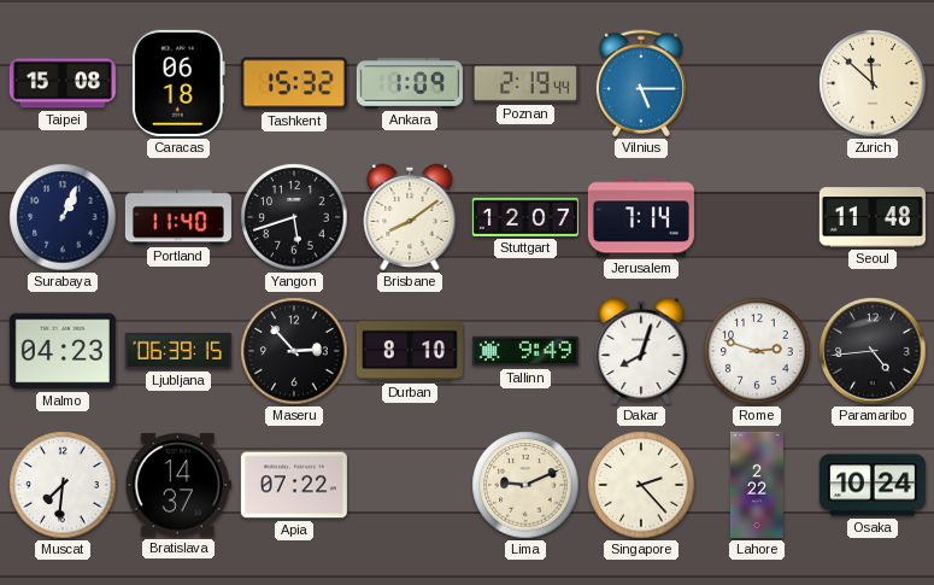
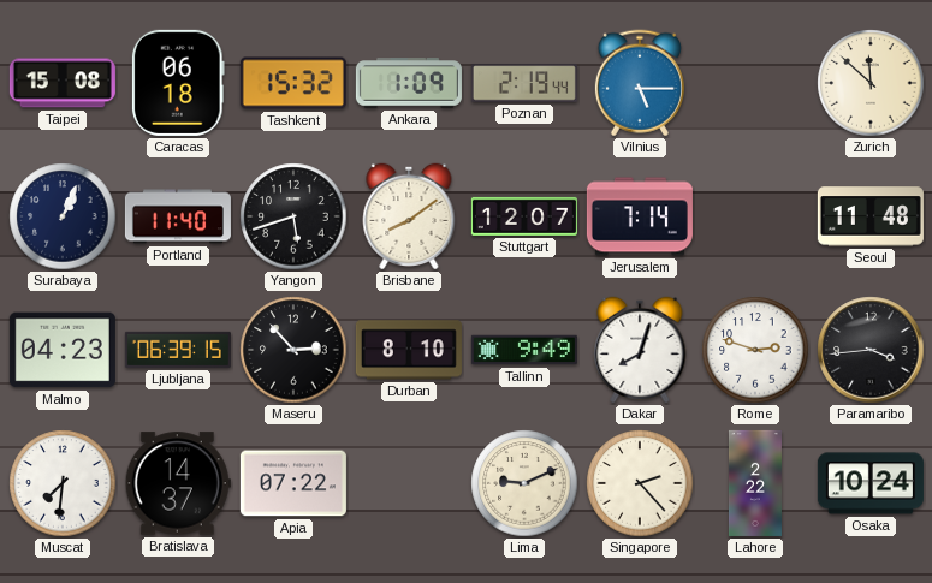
Paramaribo: 4:44 -> 3:44 (871, 350)
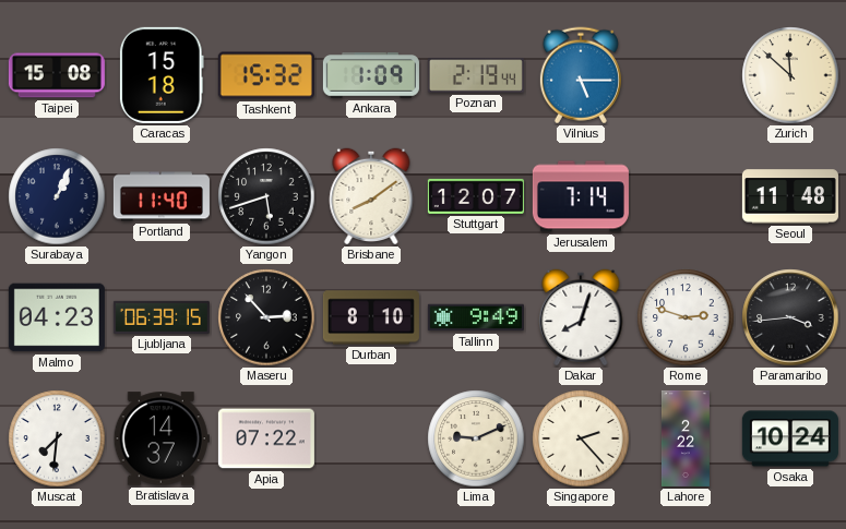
Caracas: 06:18 -> 15:18 (162, 75)
